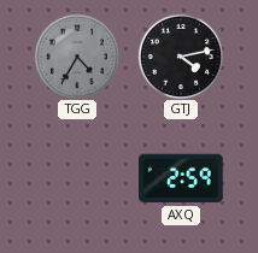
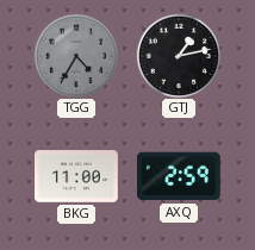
GTJ: 4:13 -> 1:13 (178, 55)
BKG: none -> 11:00 (77, 176)
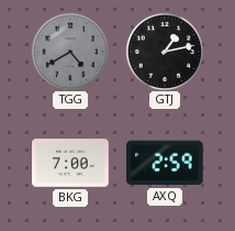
TGG: 4:35 -> 4:40 (69, 51)
BKG: 11:00 -> 7:00 (71, 163)
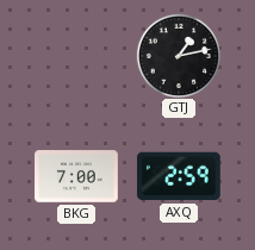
TGG: 4:40 -> none (69, 51)
